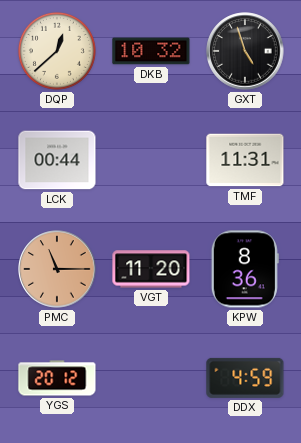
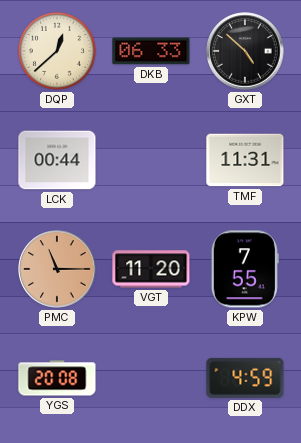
DKB: 10:32 -> 06:33 (151, 51)
GXT: 4:57 -> 4:52 (245, 51)
KPW: 8:36 -> 7:55 (245, 269)
YGS: 20:12 -> 20:08 (57, 378)
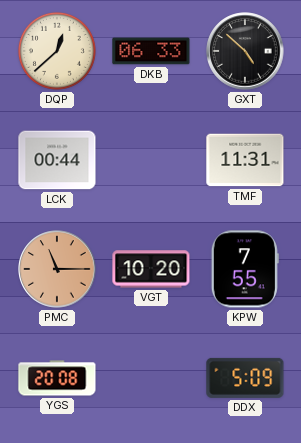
VGT: 11:20 -> 10:20 (151, 269)
DDX: 4:59 -> 5:09 (245, 378)
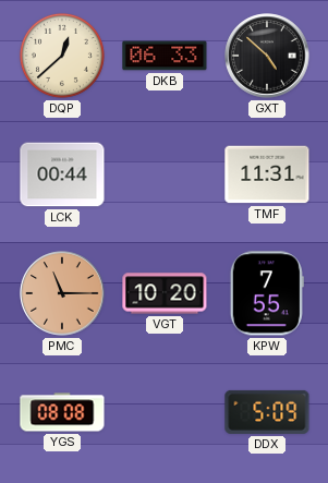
YGS: 20:08 -> 08:08 (62, 412)
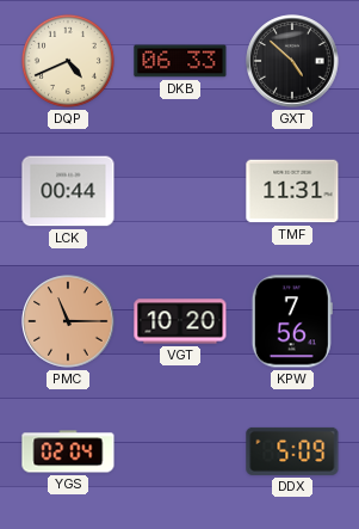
DQP: 12:38 -> 4:41 (68, 61)
KPW: 7:55 -> 7:56 (292, 321)
YGS: 08:08 -> 02:04 (68, 451)
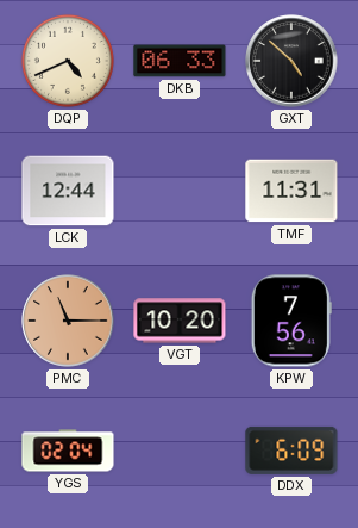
LCK: 00:44 -> 12:44 (68, 191)
DDX: 5:09 -> 6:09 (291, 451)
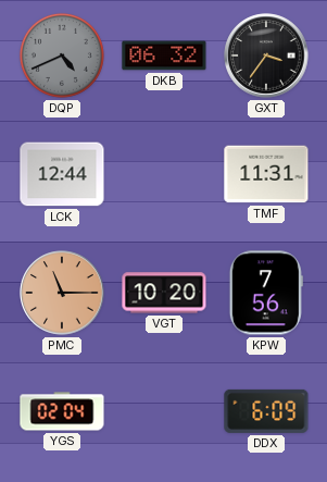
DQP dial: cream -> grey (62, 55)
DKB: 06:33 -> 06:32 (164, 55)
GXT: 4:52 -> 3:36 (266, 55)
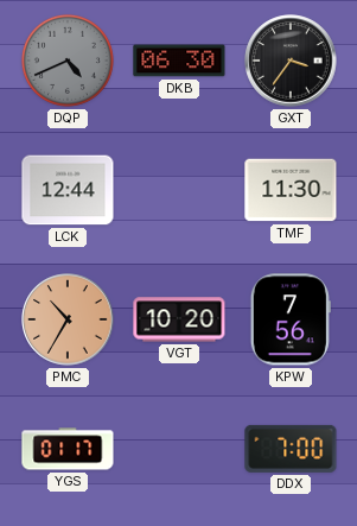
DKB: 06:32 -> 06:30 (179, 61)
TMF: 11:31 -> 11:30 (291, 190)
PMC: 11:15 -> 10:35 (68, 319)
YGS: 02:04 -> 01:17 (68, 449)
DDX: 6:09 -> 7:00 (291, 449)
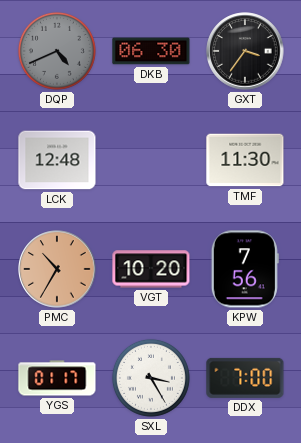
LCK: 12:44 -> 12:48 (57, 160)
SXL: none -> 3:25 (151, 378)
